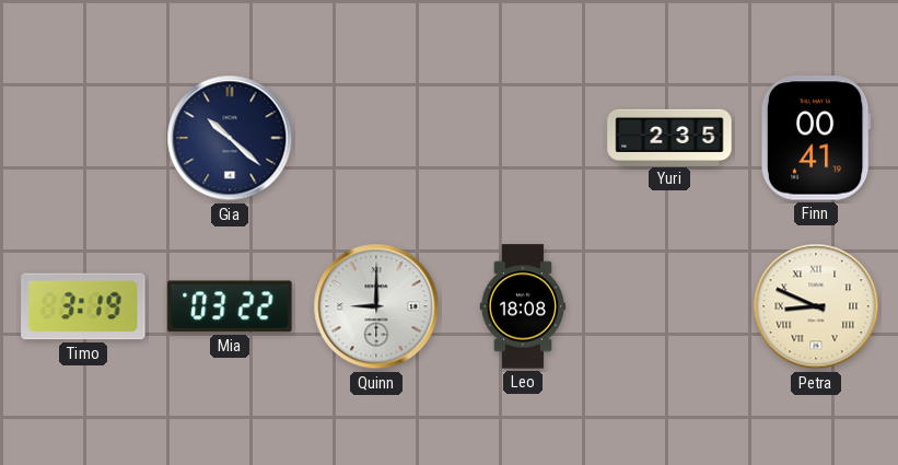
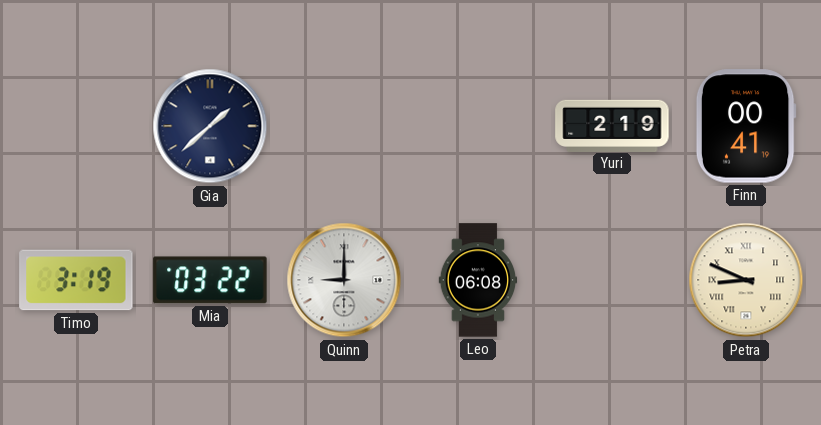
Gia: 10:22 -> 1:38 (210, 126)
Yuri: 2:35 -> 2:19 (612, 125)
Leo: 18:08 -> 06:08 (478, 280)
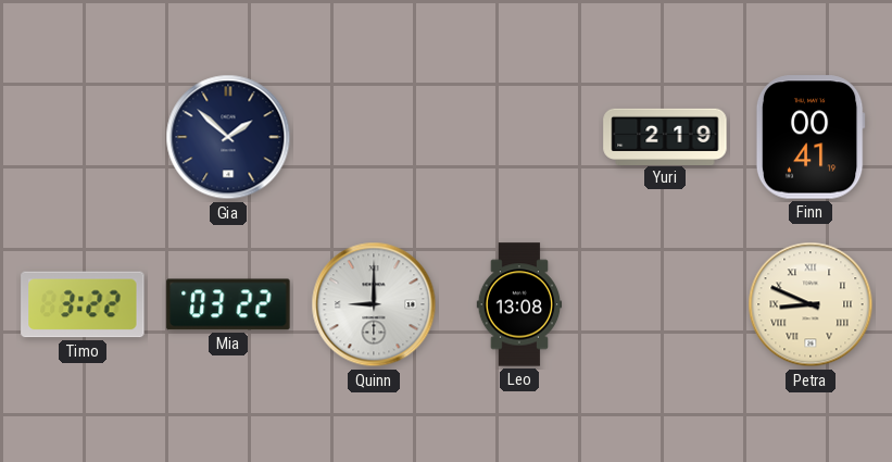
Gia: 1:38 -> 1:52 (228, 137)
Timo: 3:19 -> 3:22 (83, 304)
Leo: 06:08 -> 13:08 (519, 304)
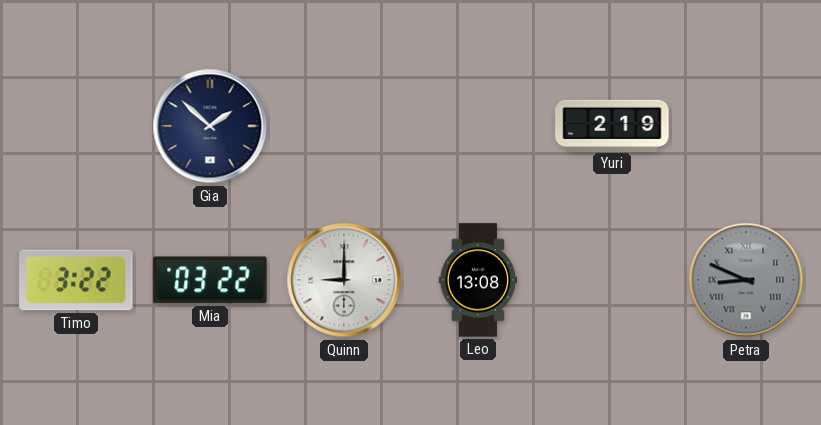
Finn: 00:41 -> none (811, 137)
Petra dial: cream -> grey (746, 280)
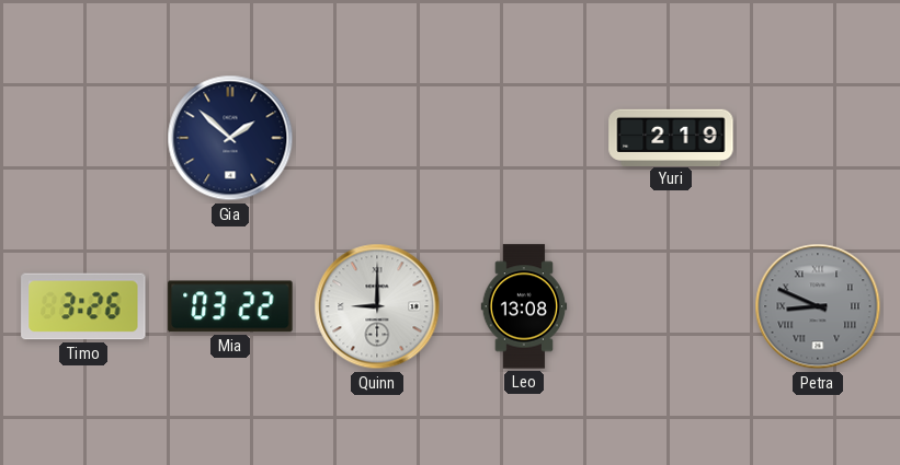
Timo: 3:22 -> 3:26 (83, 306)
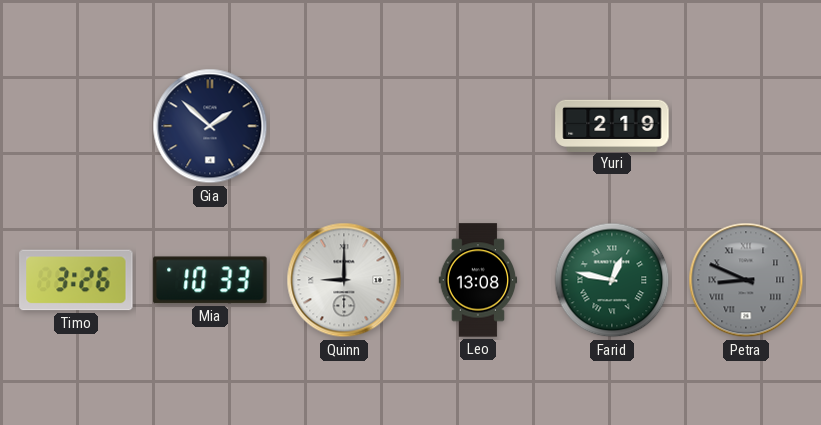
Mia: 03:22 -> 10:33 (210, 280)
Farid: none -> 12:47 (612, 280)
